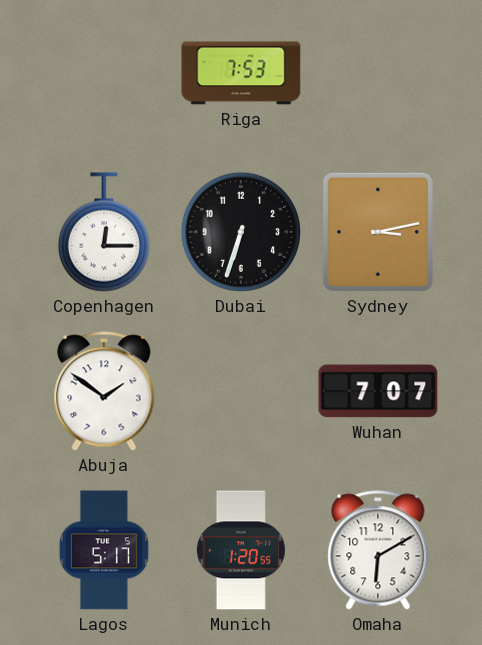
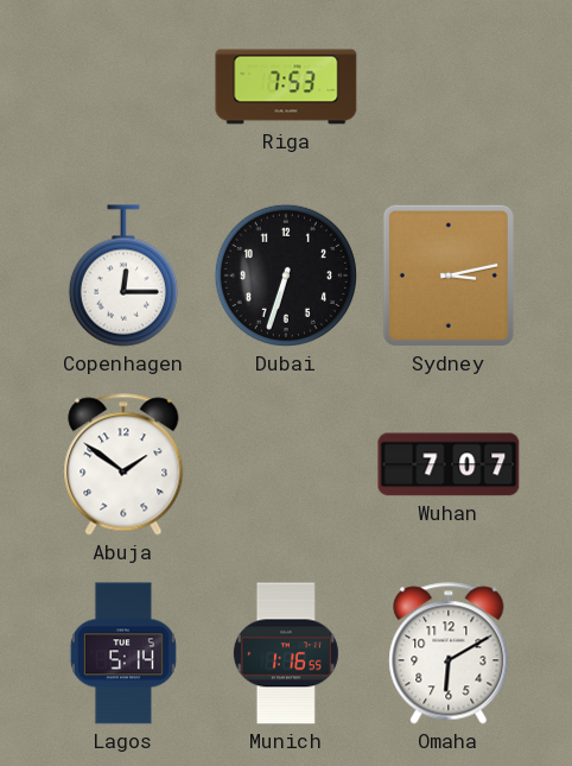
Lagos: 5:17 -> 5:14 (123, 653)
Munich: 1:20 -> 1:16 (286, 653)
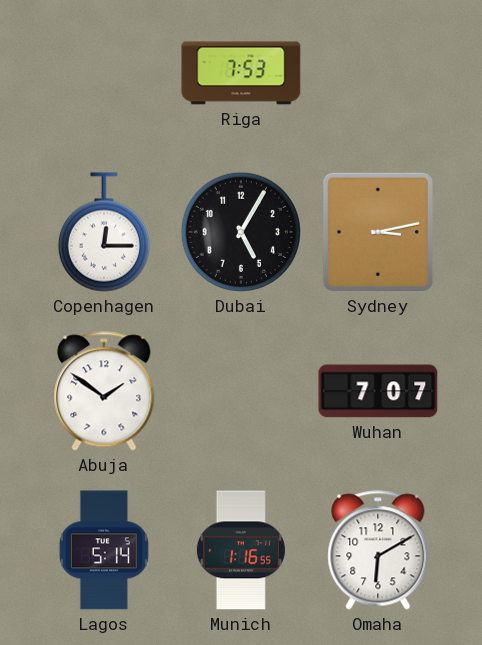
Dubai: 6:33 -> 5:05 (241, 232)
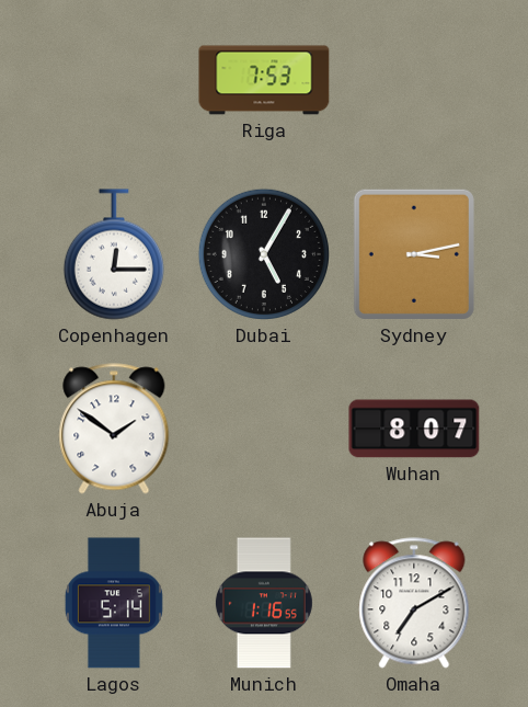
Wuhan: 7:07 -> 8:07 (414, 429)
Omaha: 6:10 -> 7:10 (414, 603)
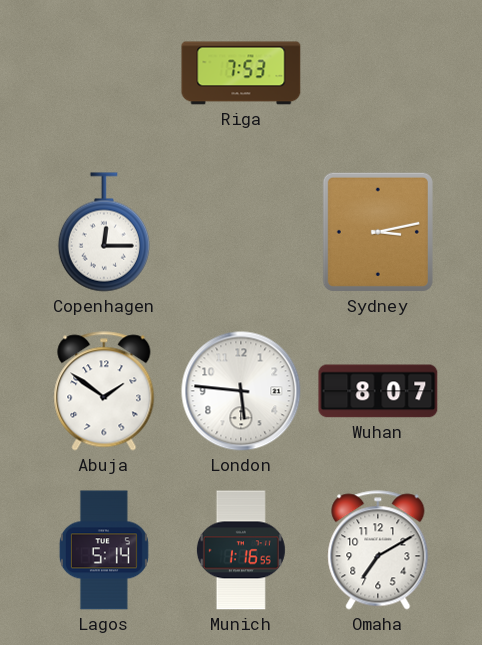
Dubai: 5:05 -> none (264, 254)
London: none -> 5:46 (241, 391)
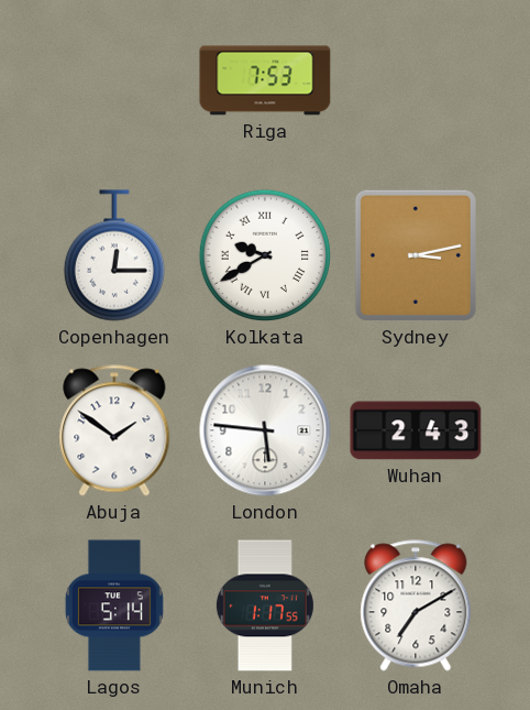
Kolkata: none -> 9:40 (265, 255)
Wuhan: 8:07 -> 2:43 (416, 430)
Munich: 1:16 -> 1:17 (265, 605)
